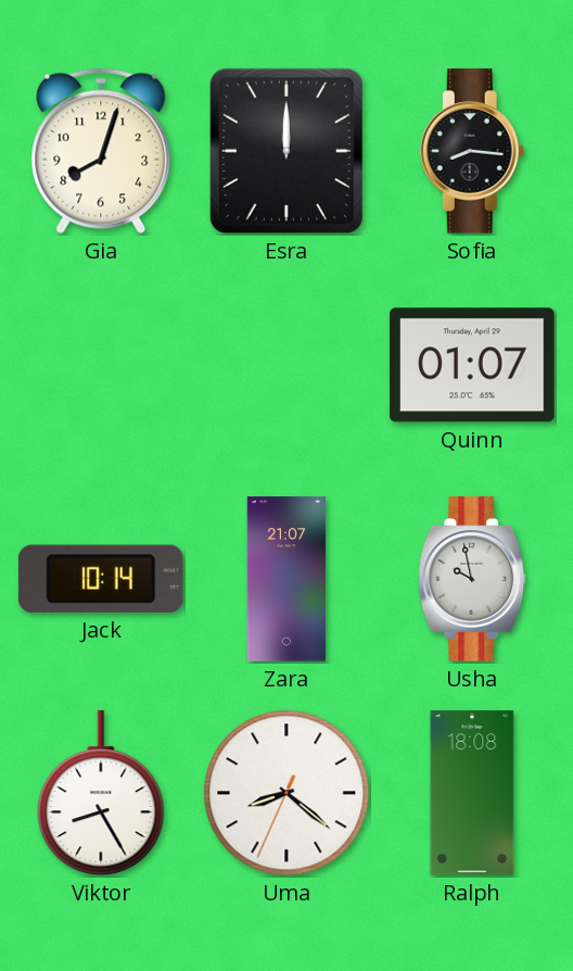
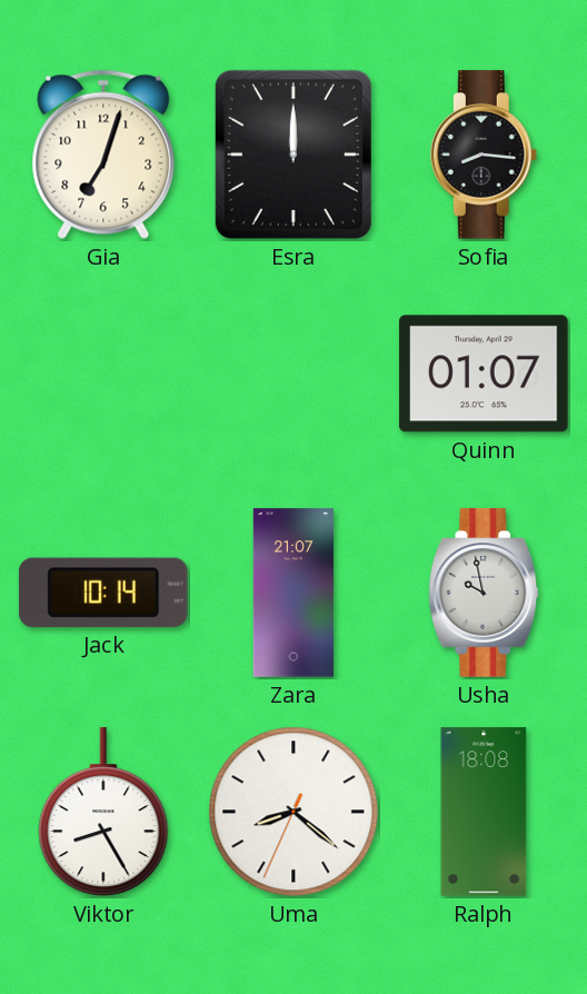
Gia: 8:03 -> 7:03 (103, 155)
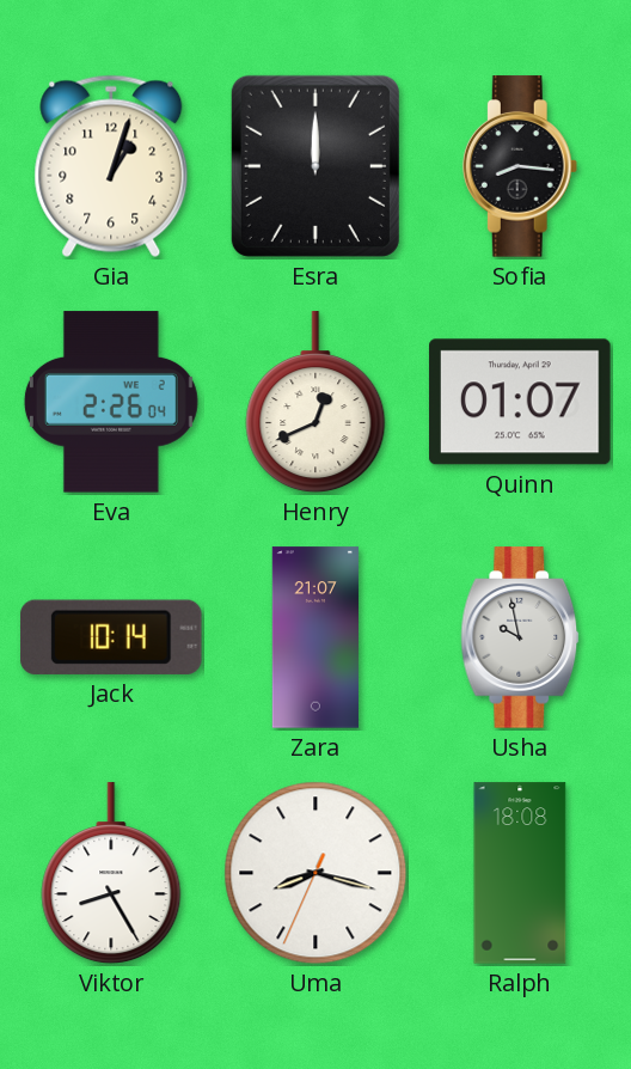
Gia: 7:03 -> 1:03 (111, 166)
Eva: none -> 2:26 (111, 402)
Henry: none -> 12:41 (315, 403)
Uma: 8:21 -> 8:17 (315, 873)
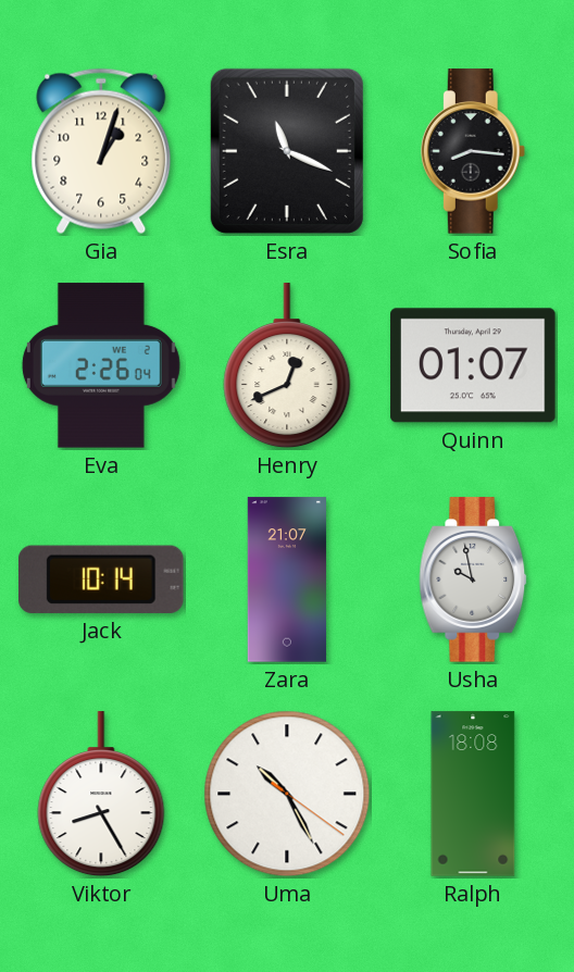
Esra: 12:00 -> 11:19 (287, 151)
Uma: 8:17 -> 10:25 (287, 794)
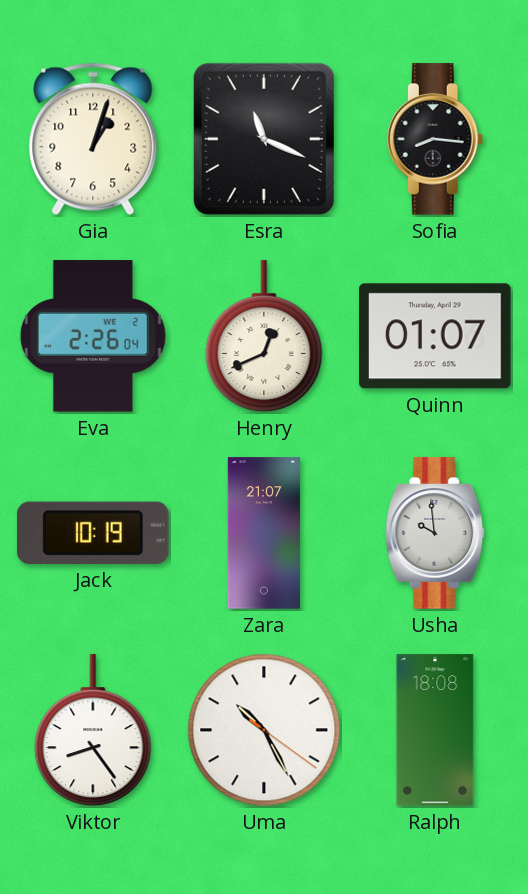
Jack: 10:14 -> 10:19 (93, 533)
Usha: 9:58 -> 9:59 (435, 533)
Viktor: 8:25 -> 8:24 (93, 731)
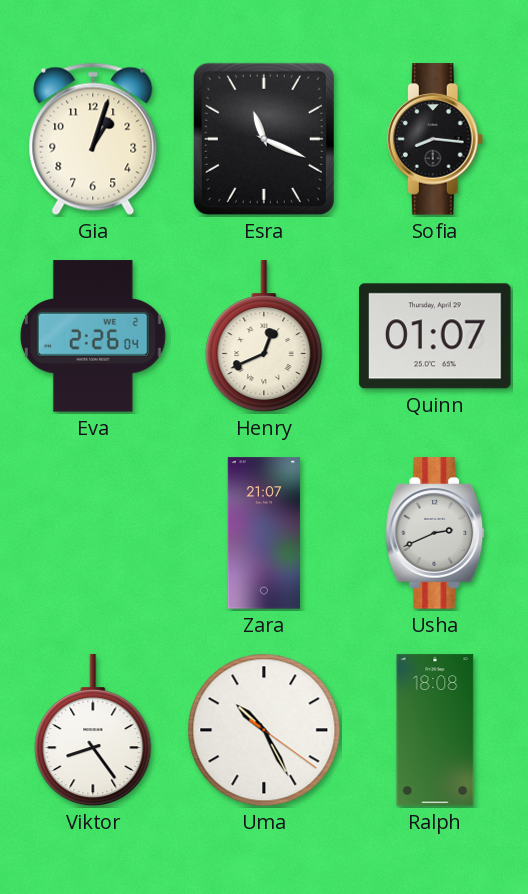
Jack: 10:19 -> none (93, 533)
Usha: 9:59 -> 2:41 (435, 533)
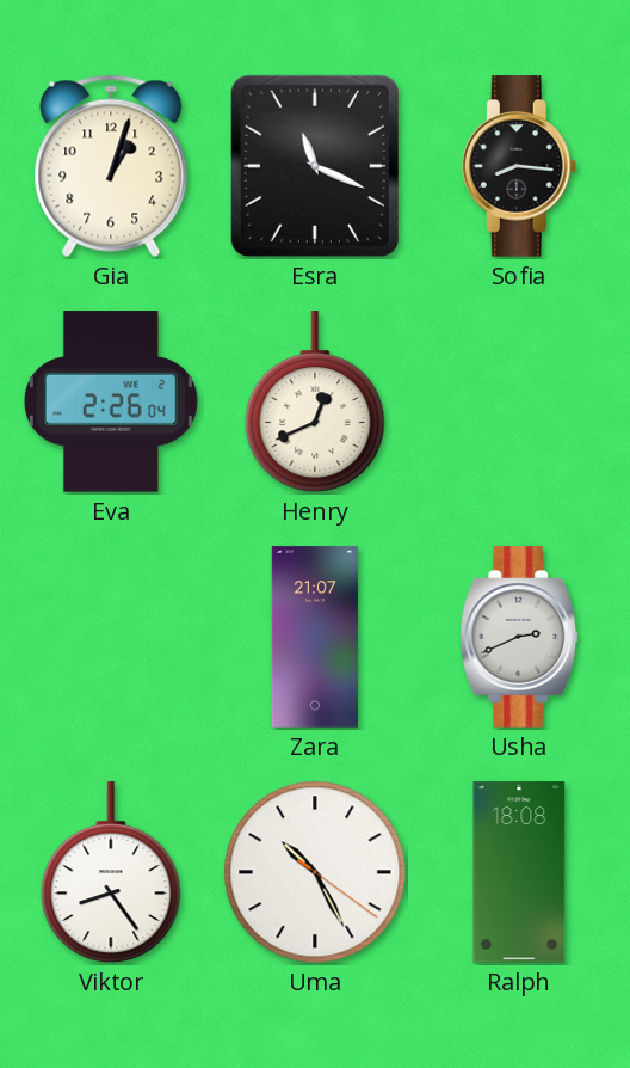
Quinn: 01:07 -> none (435, 336)
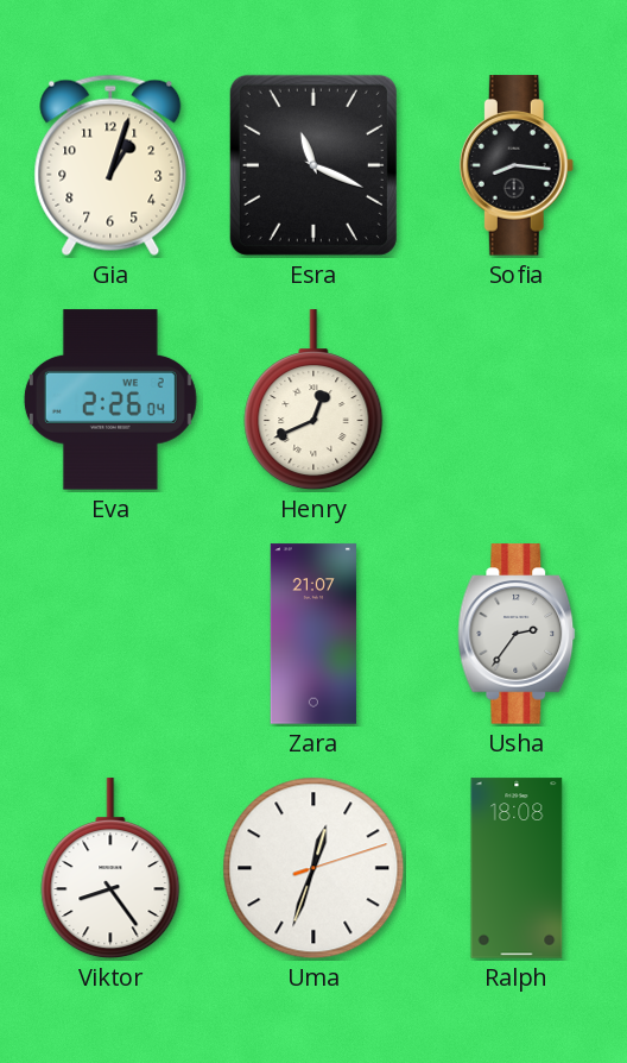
Usha: 2:41 -> 2:36 (517, 634)
Uma: 10:25 -> 12:33 (313, 868)
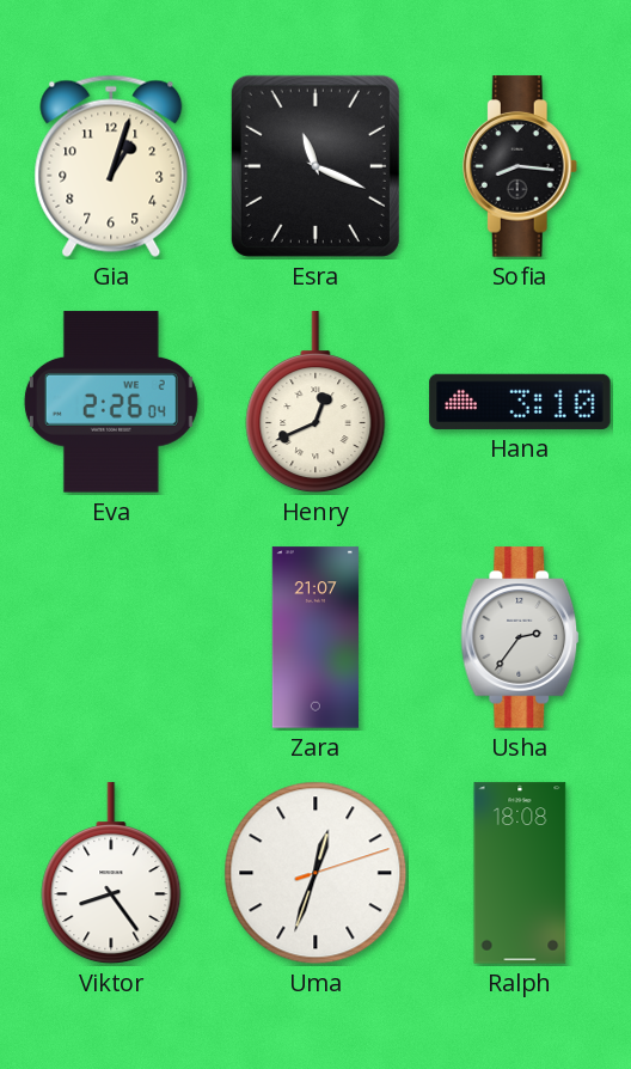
Hana: none -> 3:10 (520, 402)
